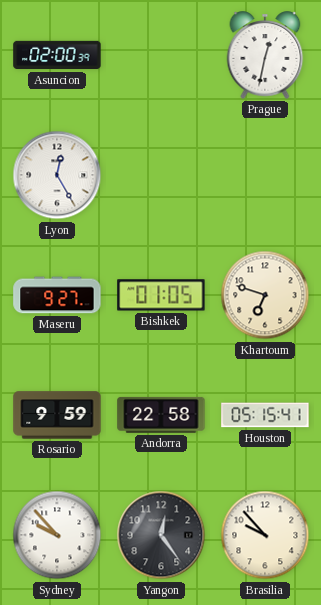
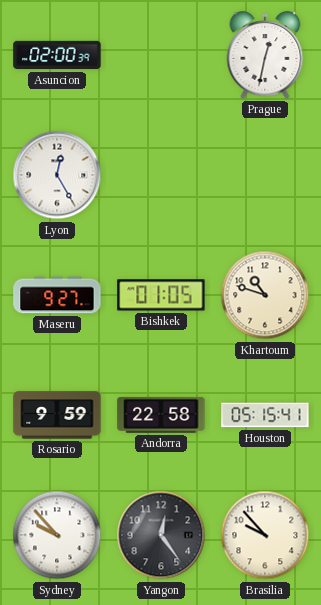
Khartoum: 6:48 -> 10:48 (265, 295)
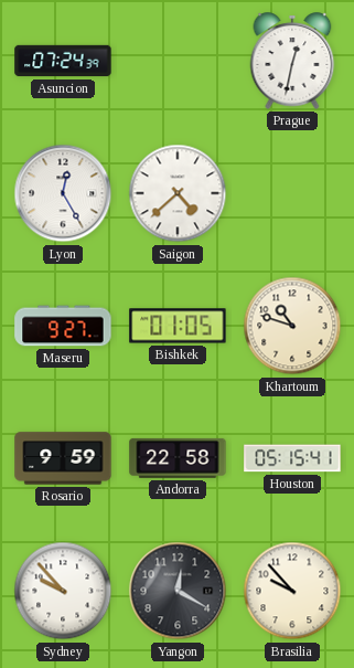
Asuncion: 02:00 -> 07:24 (63, 61)
Saigon: none -> 4:38 (178, 193)
Yangon: 12:24 -> 12:20 (178, 591)
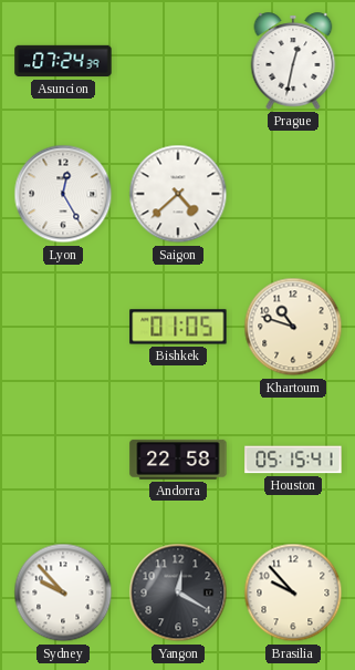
Maseru: 9:27 -> none (63, 326)
Rosario: 9:59 -> none (63, 458)
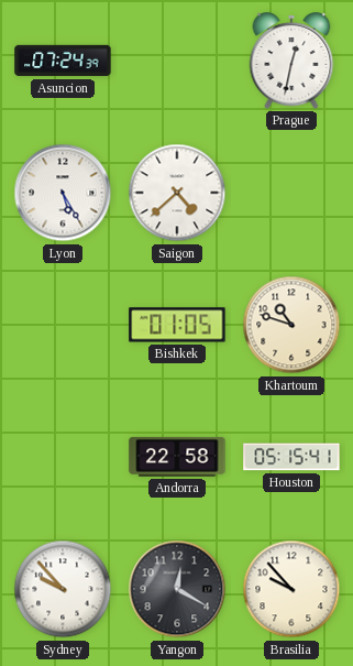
Lyon: 12:25 -> 5:25 (63, 193)
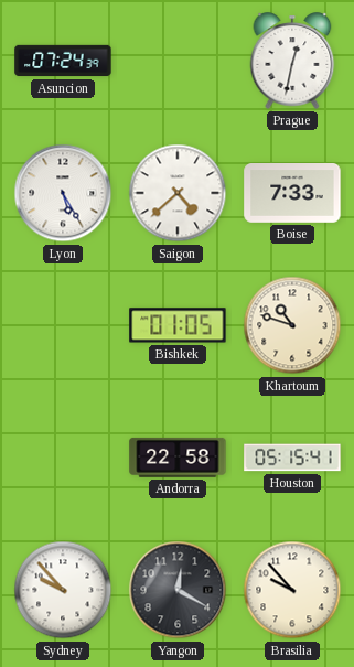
Boise: none -> 7:33 (292, 194)
